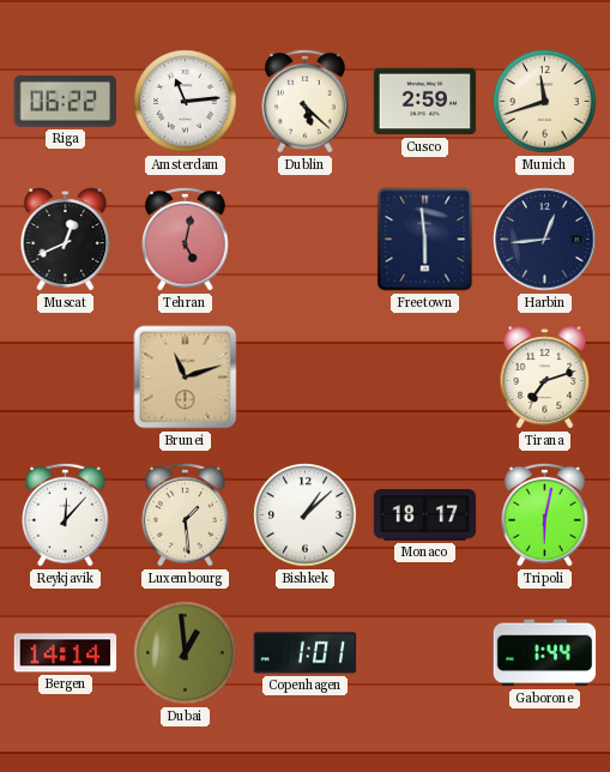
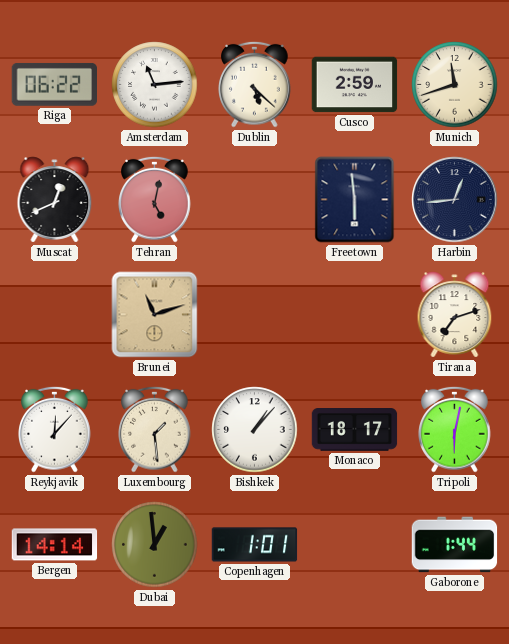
Bishkek: 1:08 -> 1:07 (255, 430)
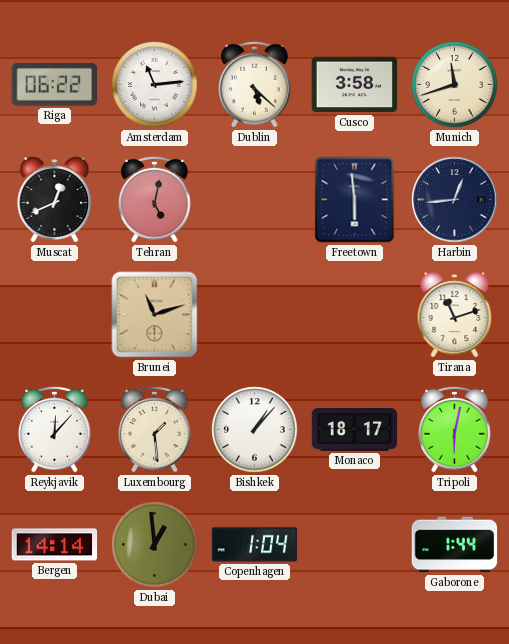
Cusco: 2:59 -> 3:58 (355, 85)
Tirana: 7:12 -> 11:12 (455, 315)
Copenhagen: 1:01 -> 1:04 (255, 545)
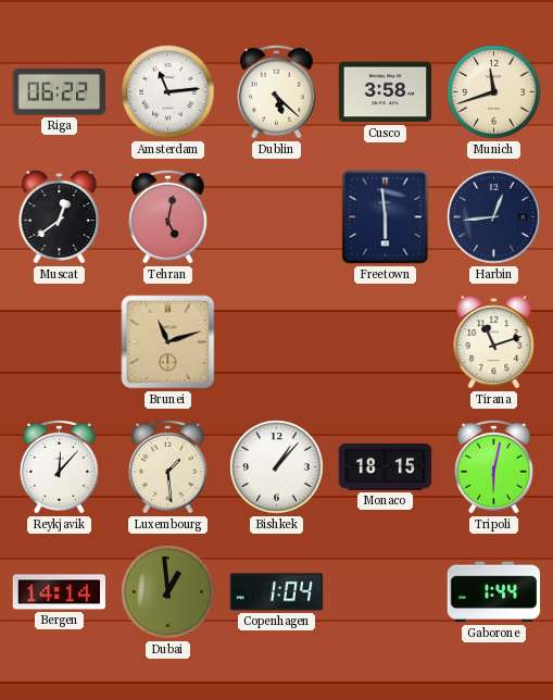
Muscat: 12:41 -> 12:39 (60, 217)
Monaco: 18:17 -> 18:15 (386, 467)
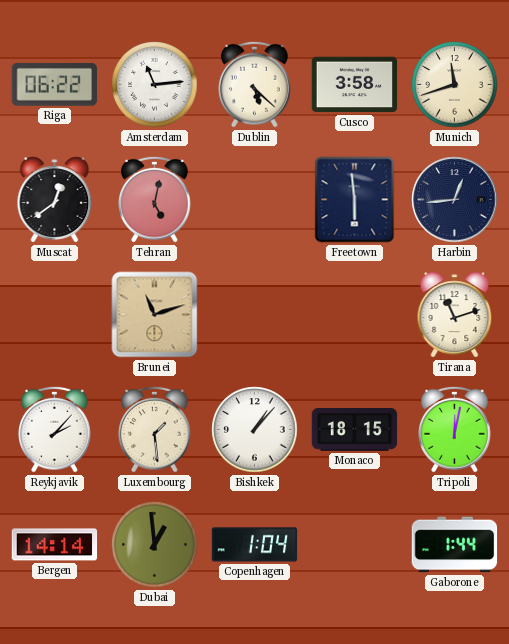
Reykjavik: 12:07 -> 2:07 (55, 429)
Tripoli: 6:02 -> 12:02 (455, 429)
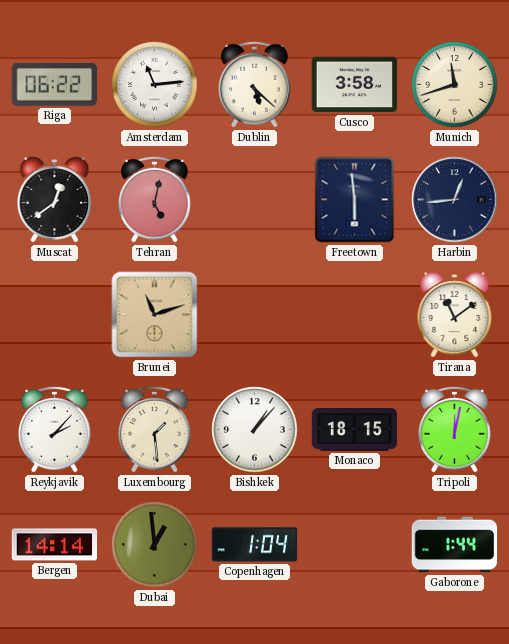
Tirana: 11:12 -> 11:09 (455, 315)
